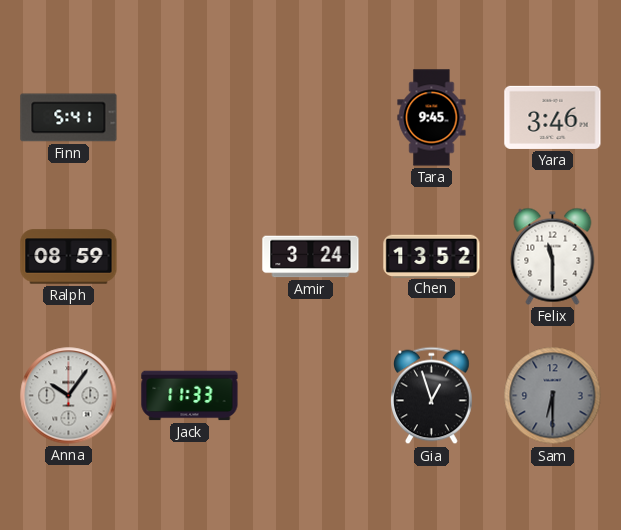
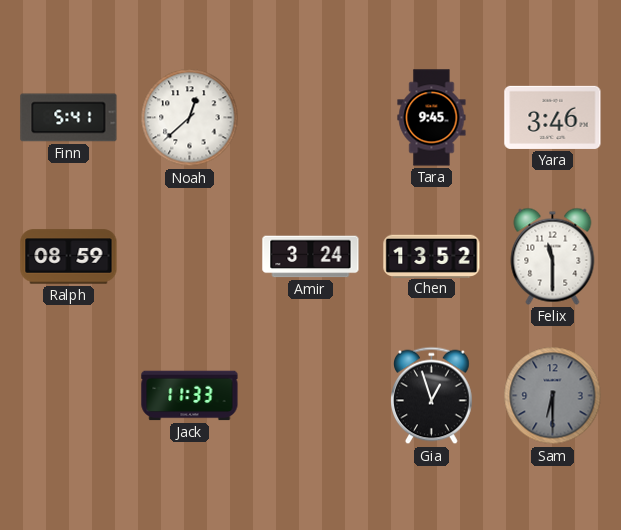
Noah: none -> 12:38 (190, 118)
Anna: 10:06 -> none (69, 396)
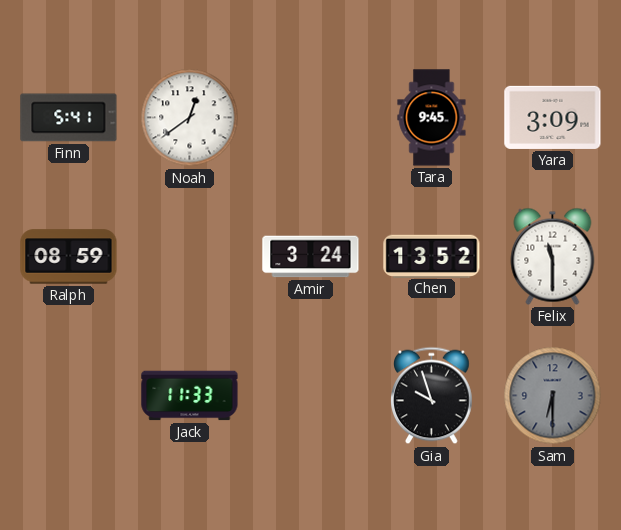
Noah: 12:38 -> 12:39 (190, 118)
Yara: 3:46 -> 3:09 (553, 117)
Gia: 12:57 -> 9:57 (432, 396)
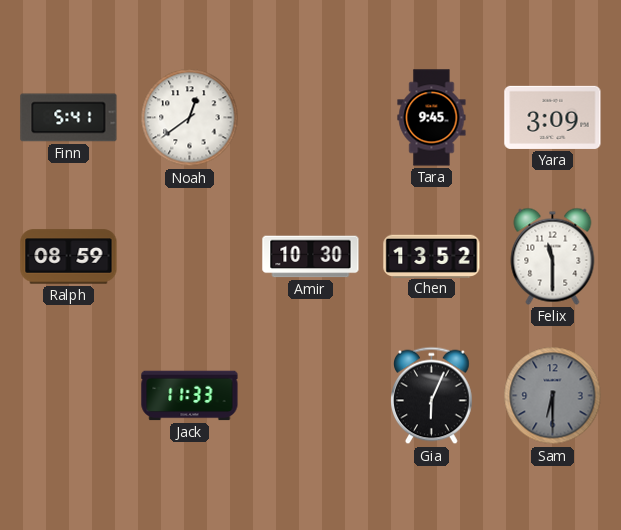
Amir: 3:24 -> 10:30 (311, 257)
Gia: 9:57 -> 6:04 (432, 396)
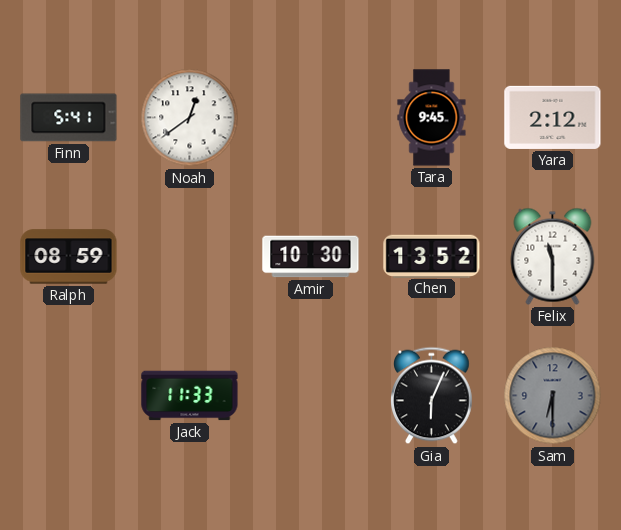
Yara: 3:09 -> 2:12 (553, 117)
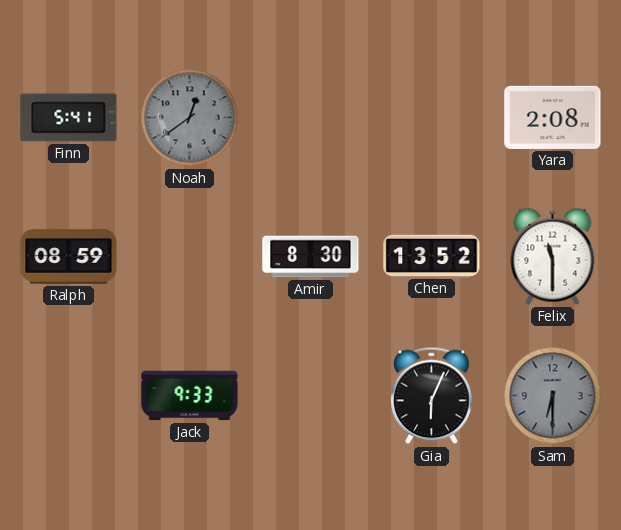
Noah dial: white -> grey (190, 118)
Tara: 9:45 -> none (432, 118)
Yara: 2:12 -> 2:08 (553, 117)
Amir: 10:30 -> 8:30 (311, 257)
Jack: 11:33 -> 9:33 (190, 396)
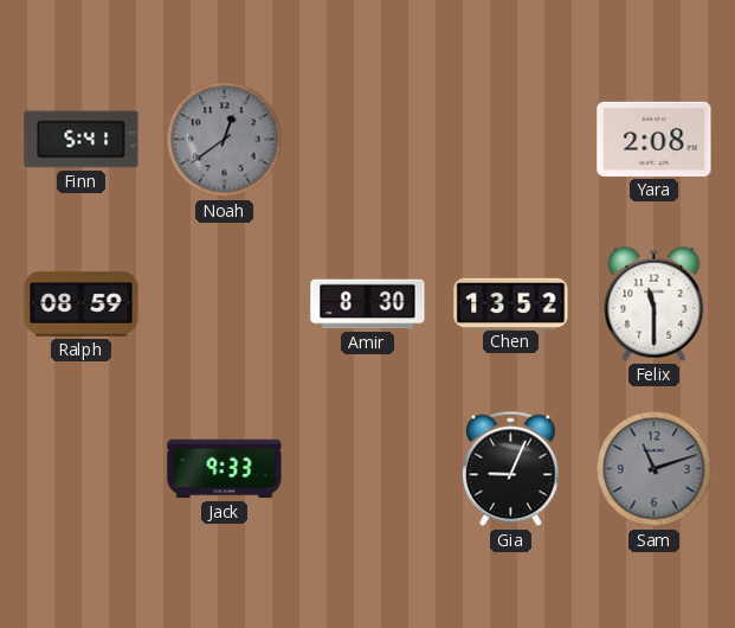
Gia: 6:04 -> 9:04 (511, 469)
Sam: 6:30 -> 11:12 (655, 469)
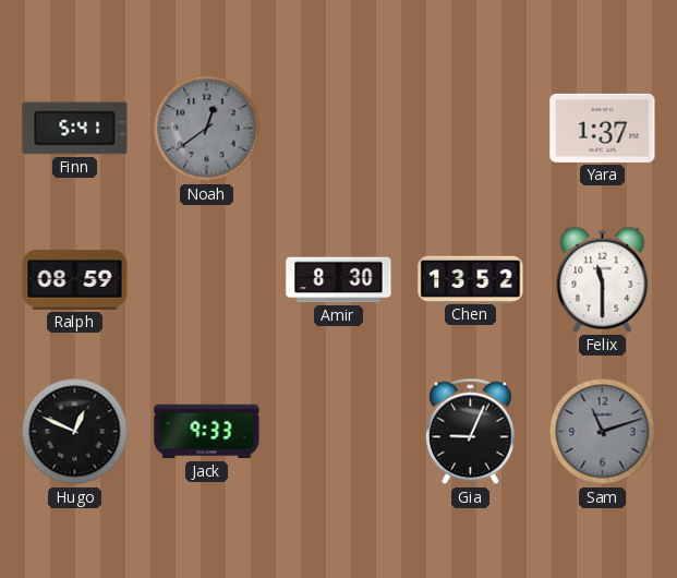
Yara: 2:08 -> 1:37 (603, 128)
Hugo: none -> 12:49 (75, 432)
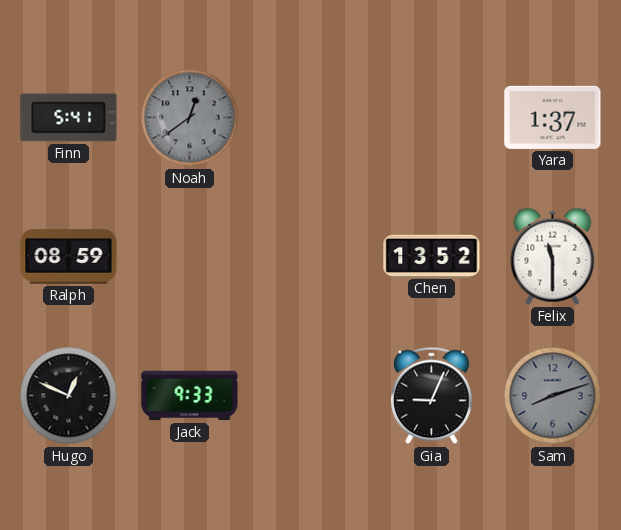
Amir: 8:30 -> none (339, 280)
Sam: 11:12 -> 8:12 (553, 396)
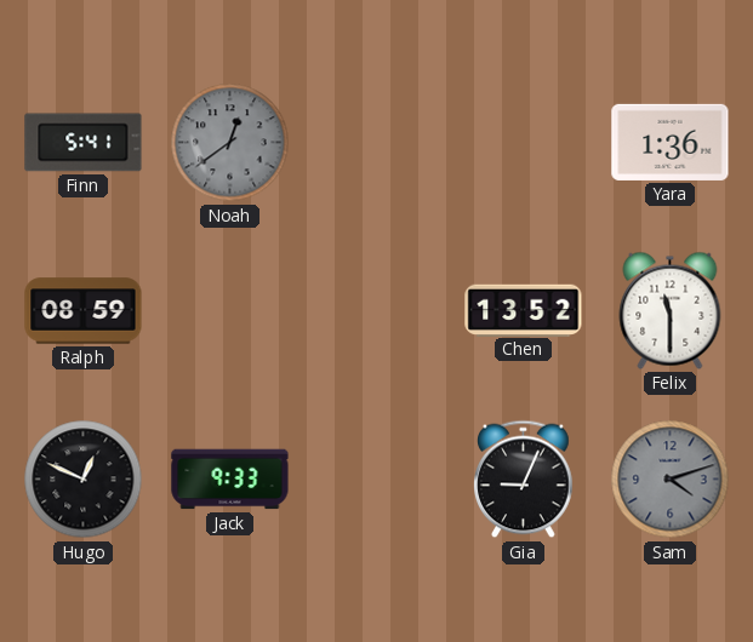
Yara: 1:37 -> 1:36 (671, 142)
Sam: 8:12 -> 4:12 (671, 480)
